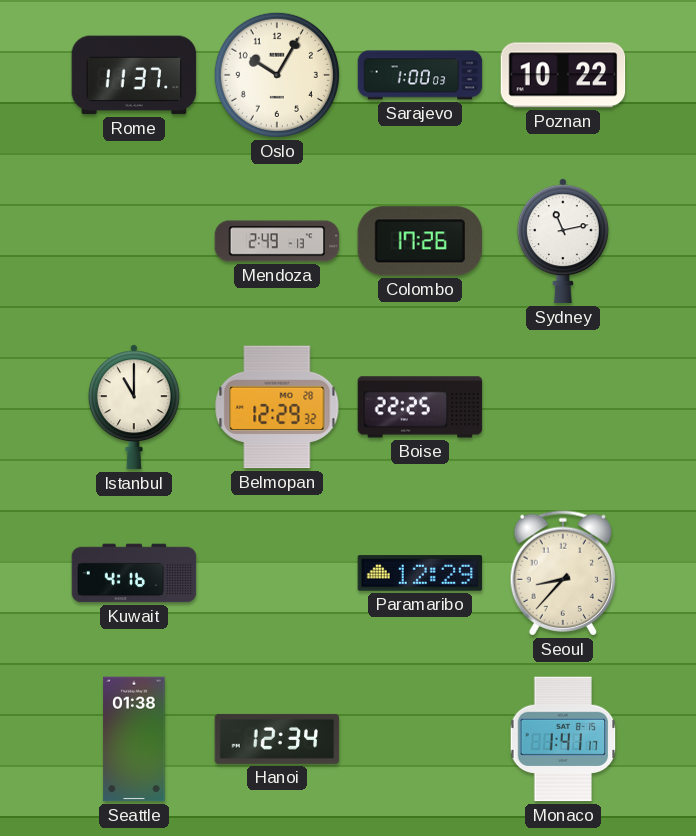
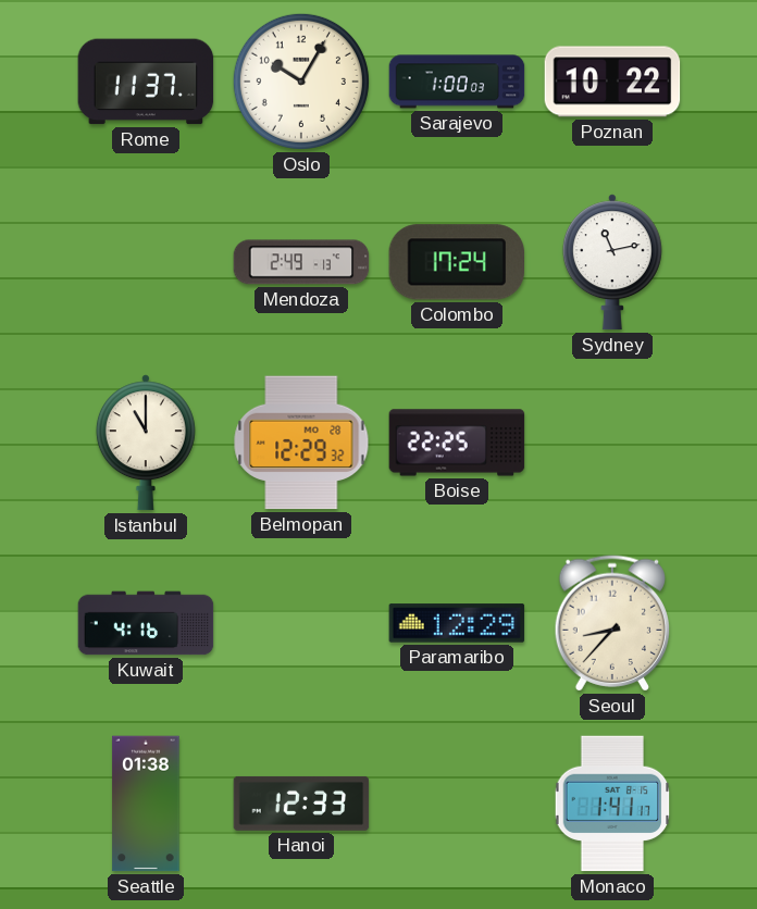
Colombo: 17:26 -> 17:24 (456, 262)
Hanoi: 12:34 -> 12:33 (301, 804)
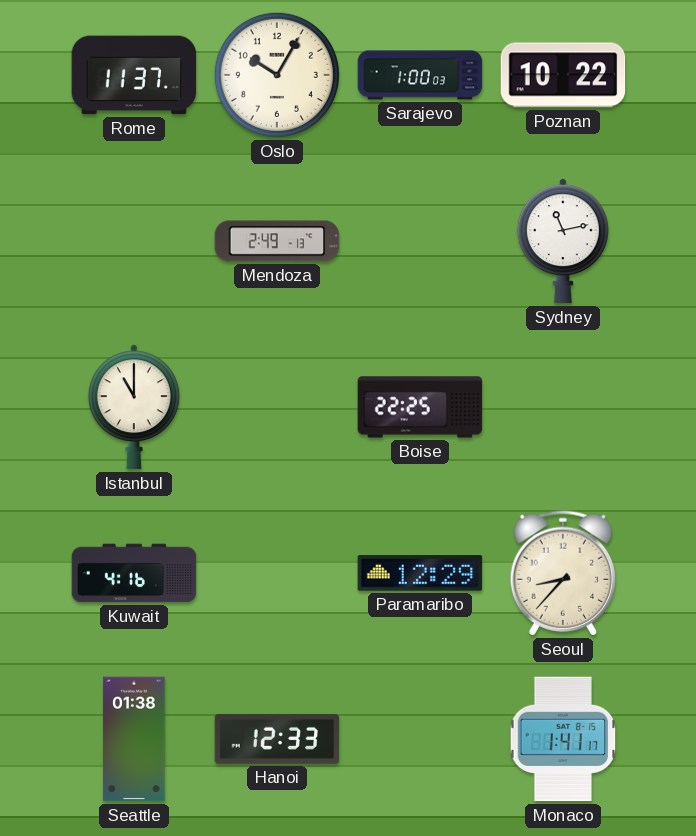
Colombo: 17:24 -> none (456, 262)
Belmopan: 12:29 -> none (301, 443)
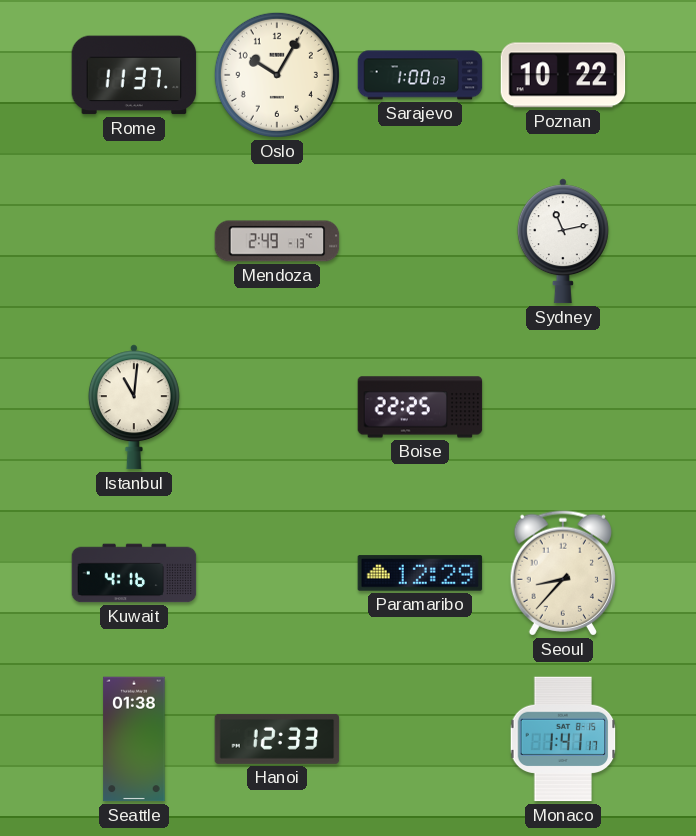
Istanbul: 11:00 -> 11:01 (134, 407)
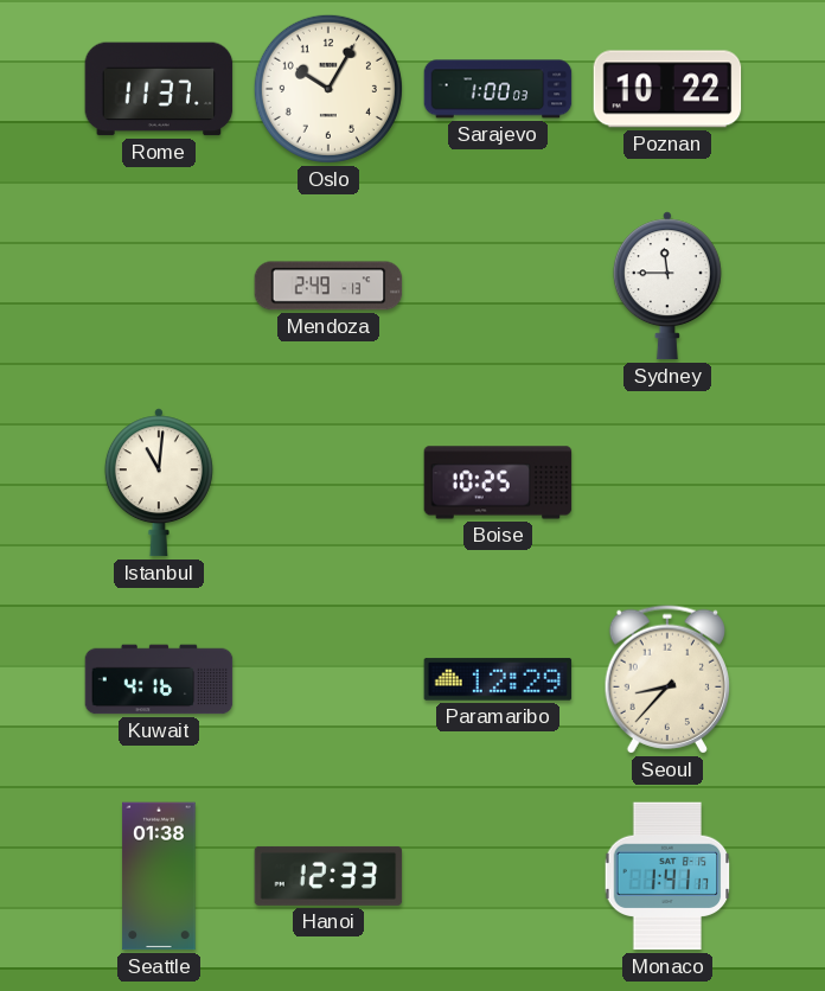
Sydney: 11:13 -> 11:45 (667, 286)
Boise: 22:25 -> 10:25 (498, 482)
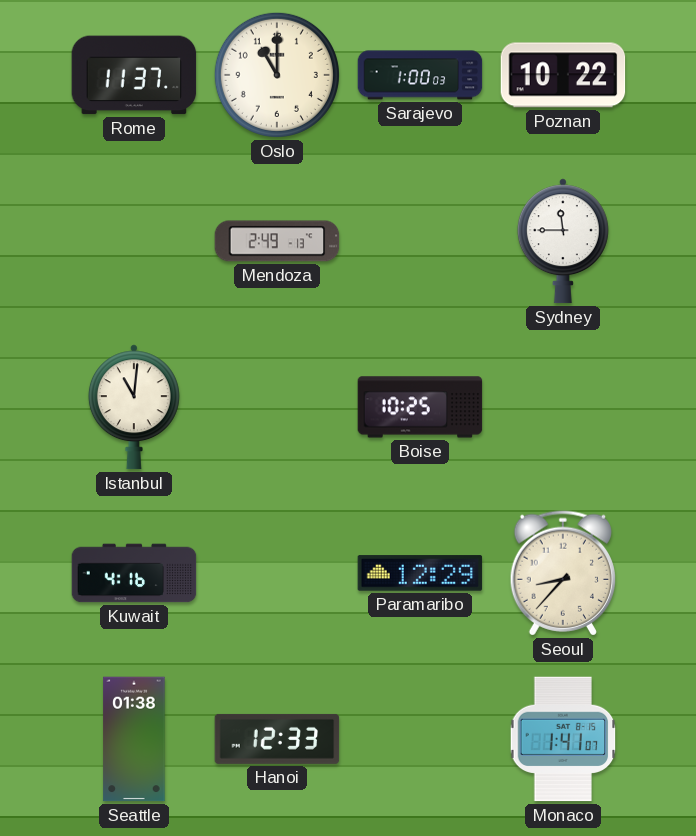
Oslo: 10:05 -> 11:00 (277, 75)
Monaco: 1:41:17 -> 1:41:07 (563, 739)
